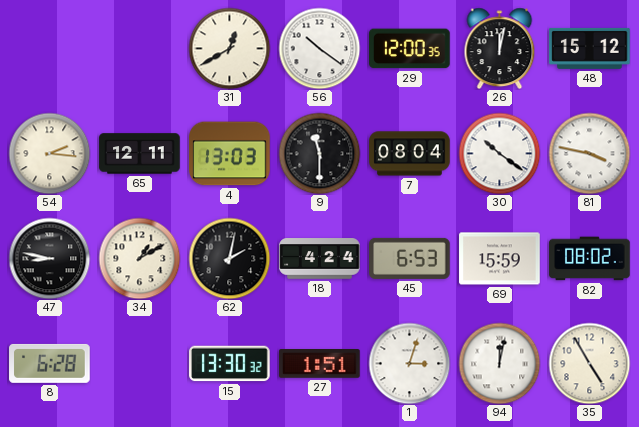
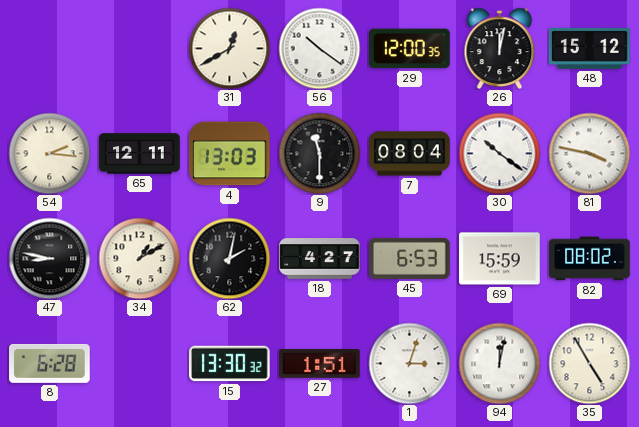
18: 4:24 -> 4:27 (320, 259)
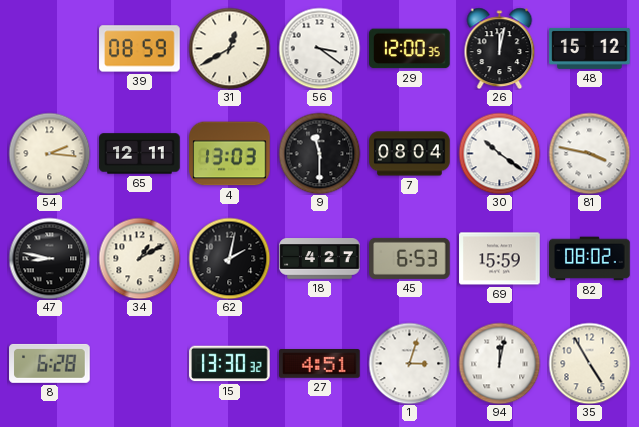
39: none -> 08:59 (140, 49)
56: 10:21 -> 3:21 (319, 48)
27: 1:51 -> 4:51 (320, 364)
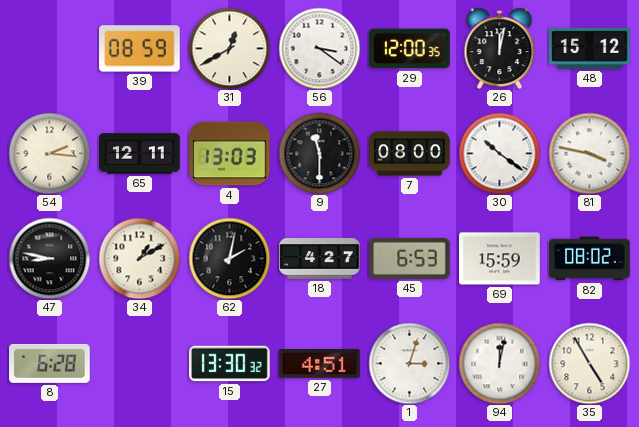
7: 08:04 -> 08:00 (410, 154)
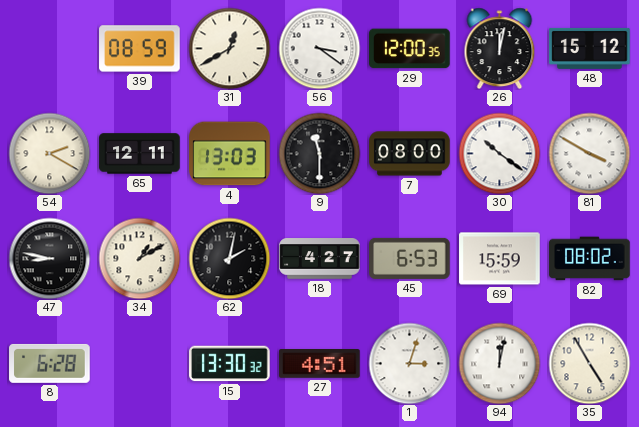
54: 2:16 -> 2:20 (49, 153)
81: 3:47 -> 3:50 (589, 153)
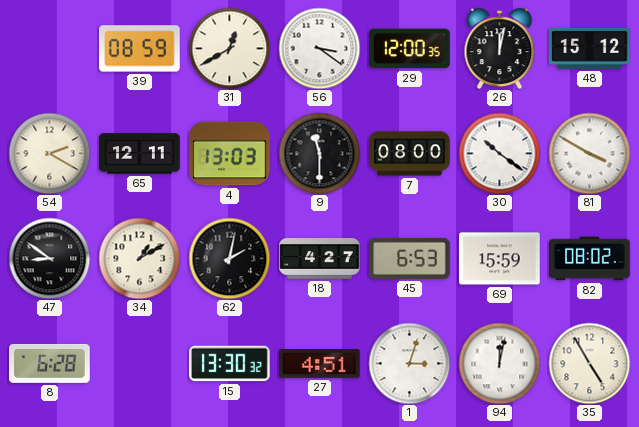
47: 8:47 -> 8:51 (49, 258)
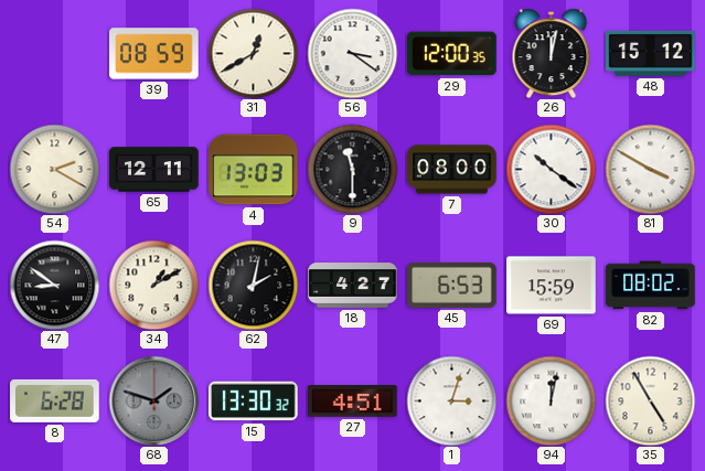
68: none -> 1:48 (153, 400)
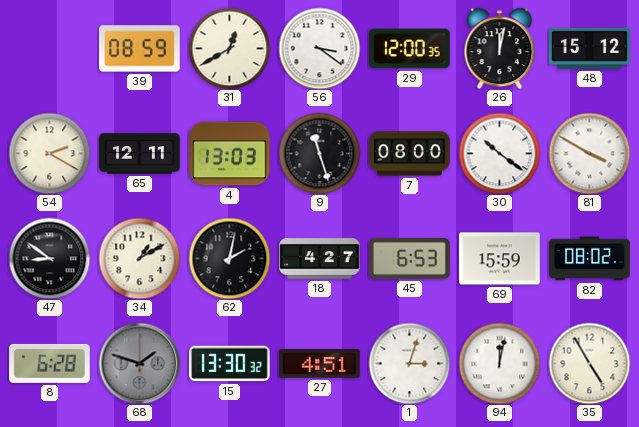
9: 11:30 -> 11:27 (319, 153)
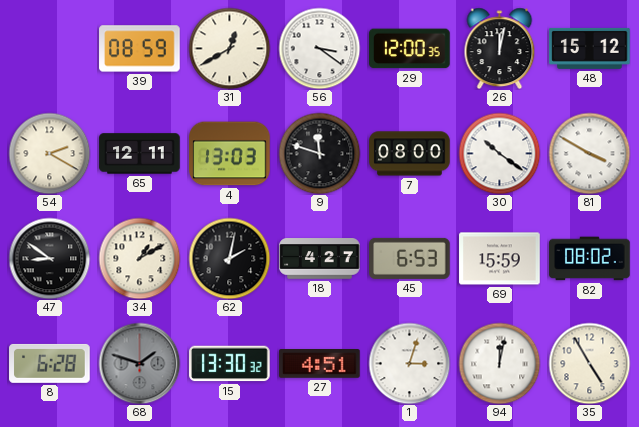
9: 11:27 -> 11:48 (319, 153)
